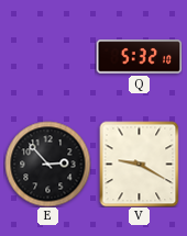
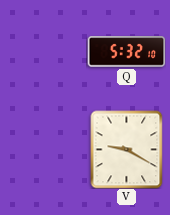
E: 2:53 -> none (47, 164)
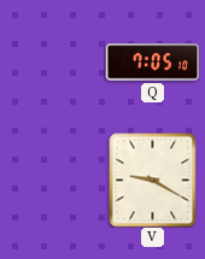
Q: 5:32 -> 7:05 (152, 63)
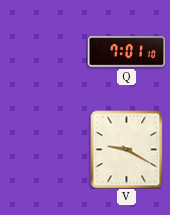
Q: 7:05 -> 7:01 (126, 52)
